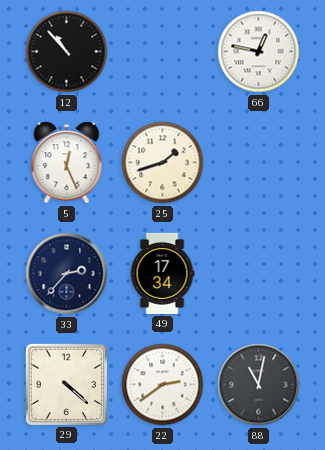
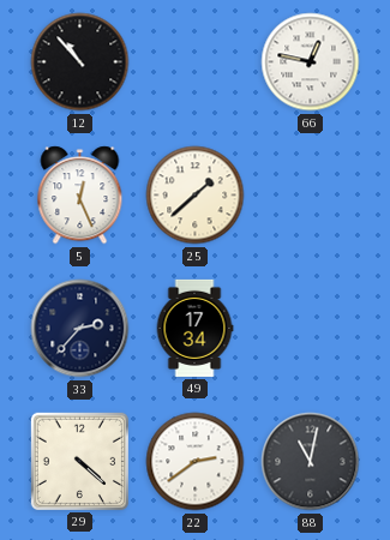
25: 1:42 -> 1:38 (196, 196)
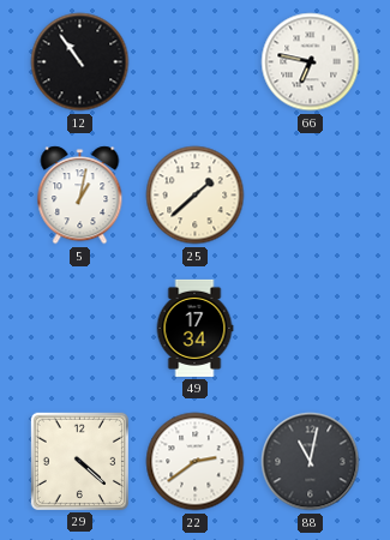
12: 10:53 -> 10:54 (80, 62)
66: 12:47 -> 6:47 (311, 62)
5: 12:26 -> 1:02 (80, 196)
33: 2:37 -> none (80, 329)
